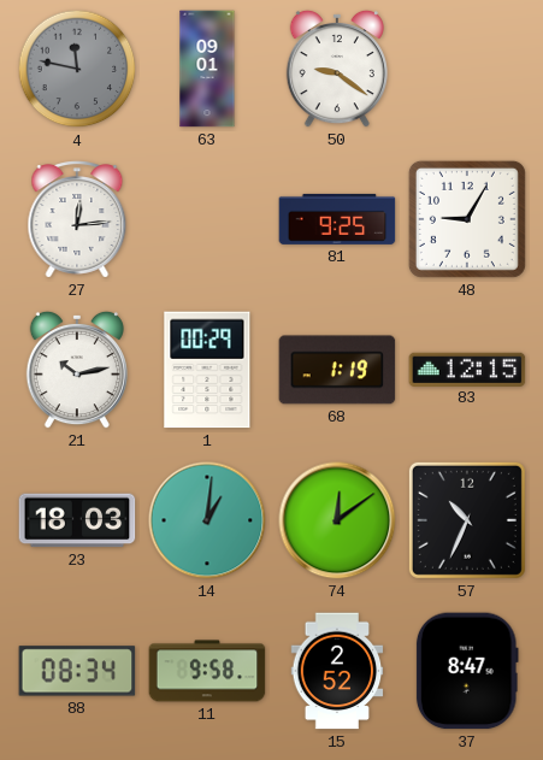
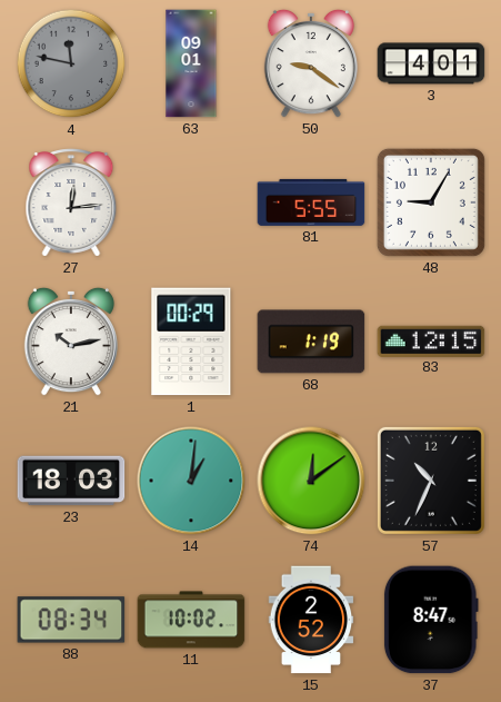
3: none -> 4:01 (431, 63)
81: 9:25 -> 5:55 (311, 202)
11: 9:58 -> 10:02 (191, 620)
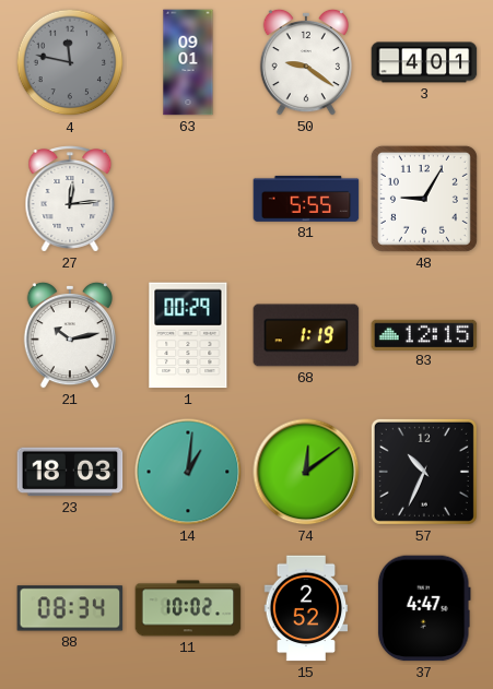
37: 8:47 -> 4:47 (424, 608)
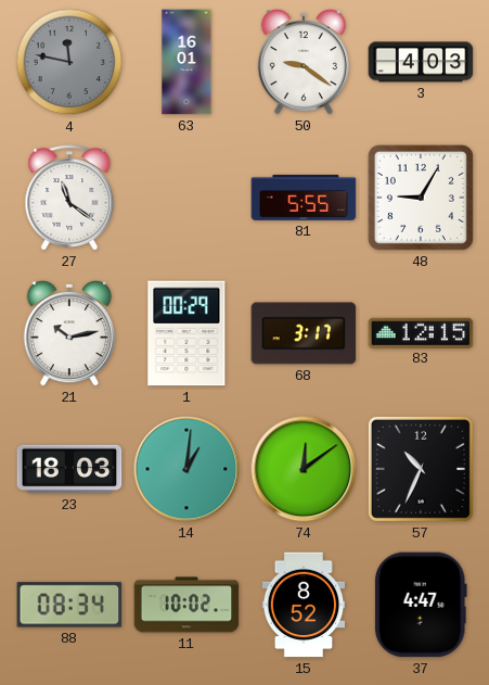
63: 09:01 -> 16:01 (186, 62)
3: 4:01 -> 4:03 (421, 62)
27: 12:14 -> 11:21 (69, 198)
68: 1:19 -> 3:17 (304, 333)
15: 2:52 -> 8:52 (304, 605)
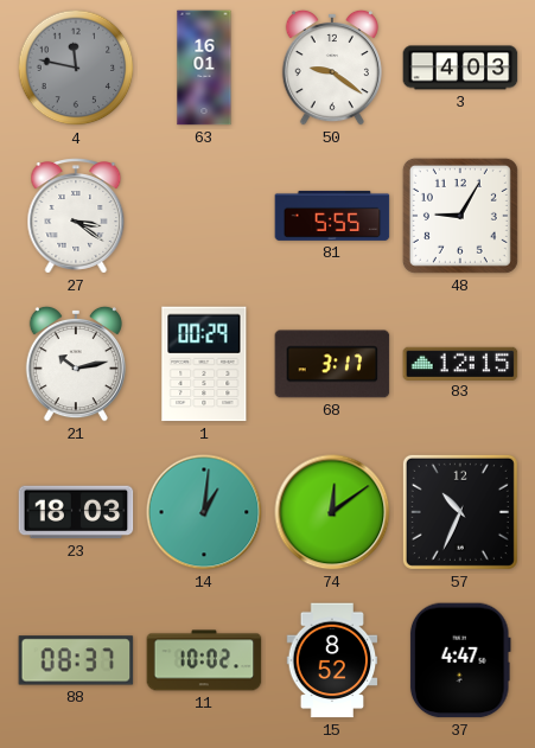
27: 11:21 -> 3:21 (76, 216)
88: 08:34 -> 08:37 (76, 660)
